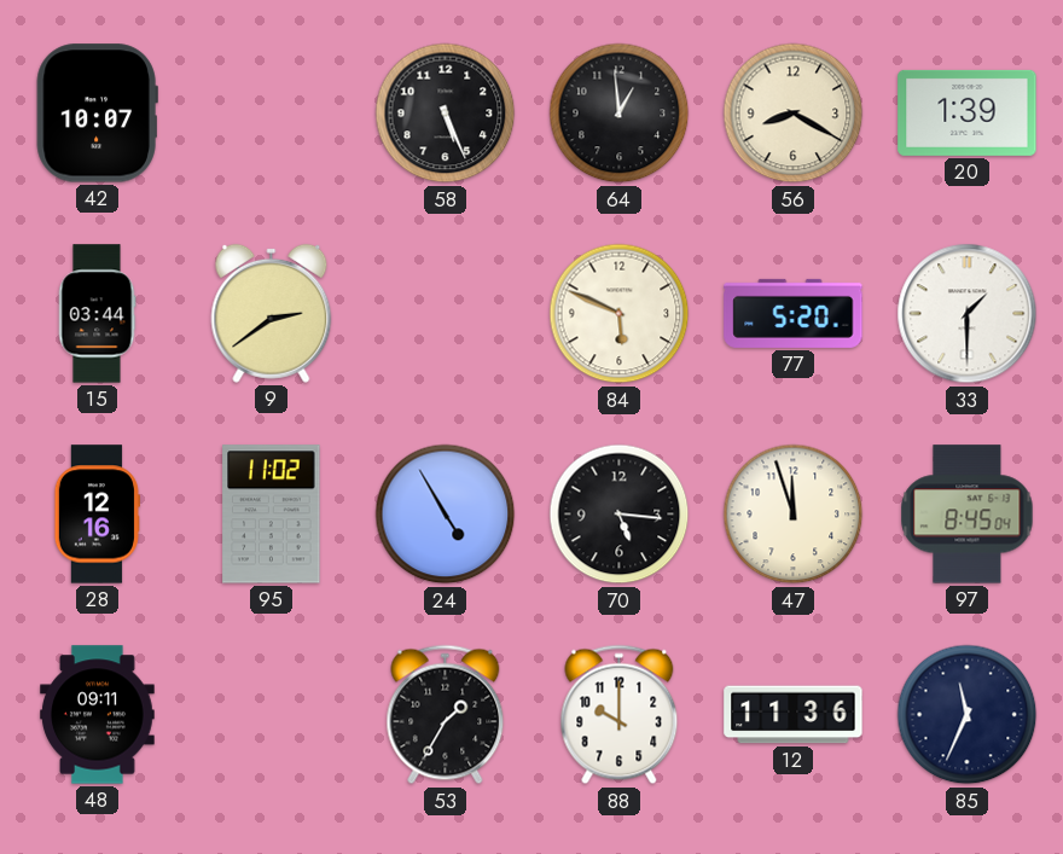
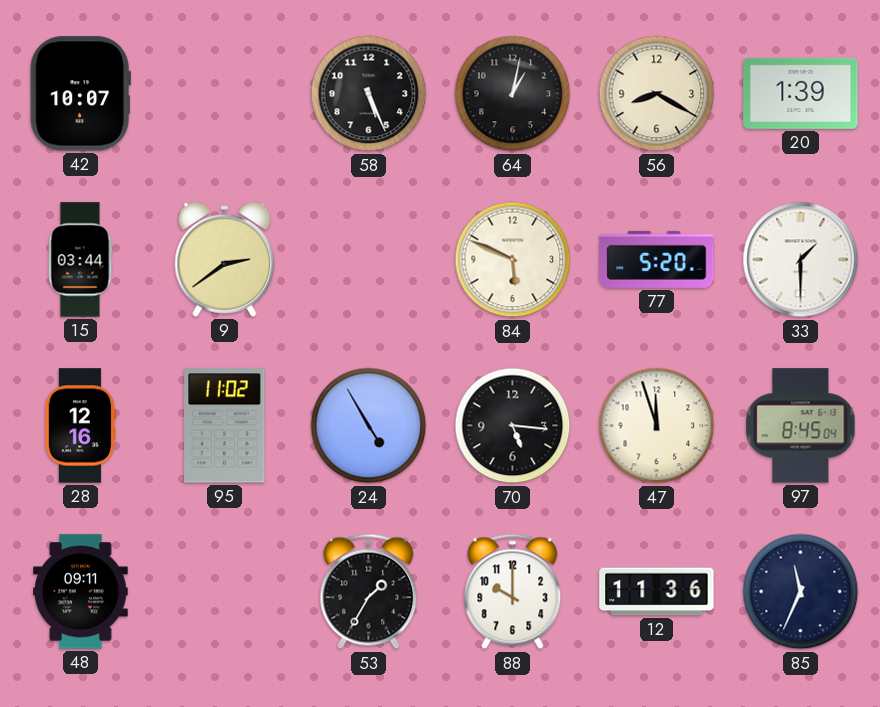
64: 12:59 -> 1:02 (513, 94)
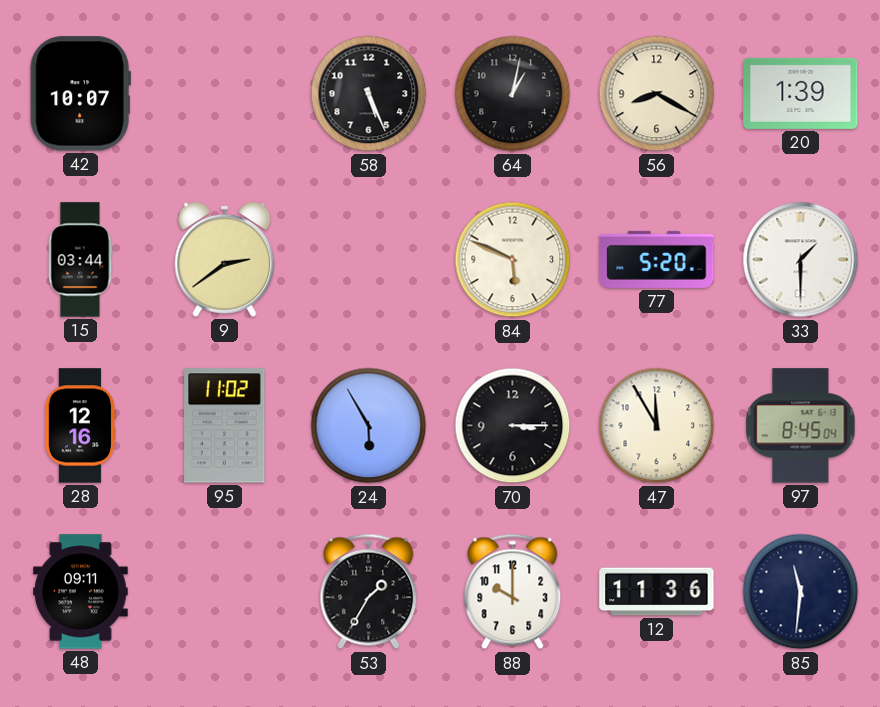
24: 4:55 -> 5:55 (369, 426)
70: 5:16 -> 3:15 (513, 426)
47: 11:57 -> 11:55 (657, 426)
85: 11:34 -> 11:31 (801, 592)
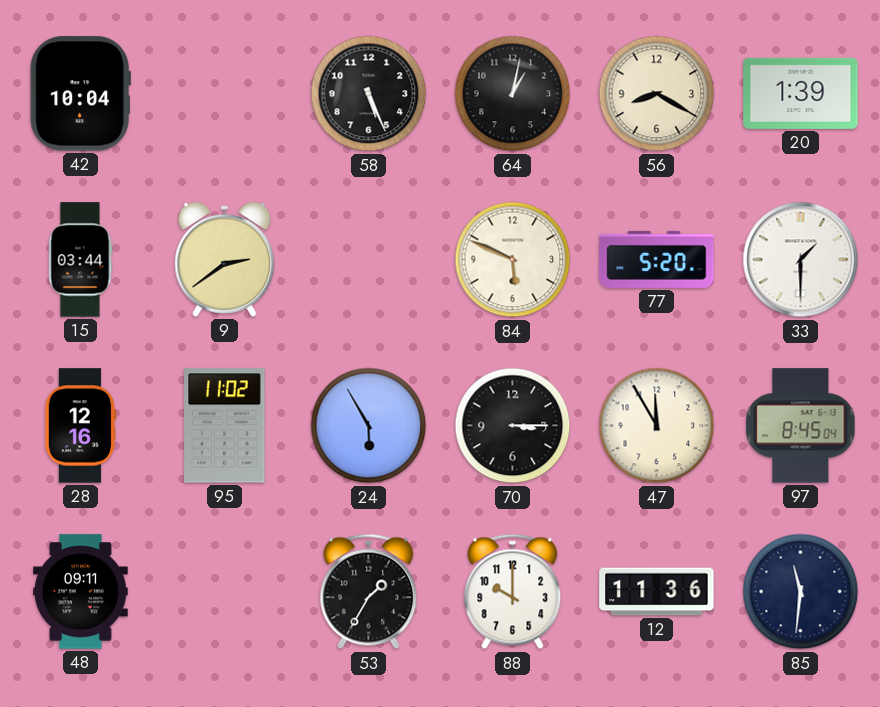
42: 10:07 -> 10:04 (80, 94)
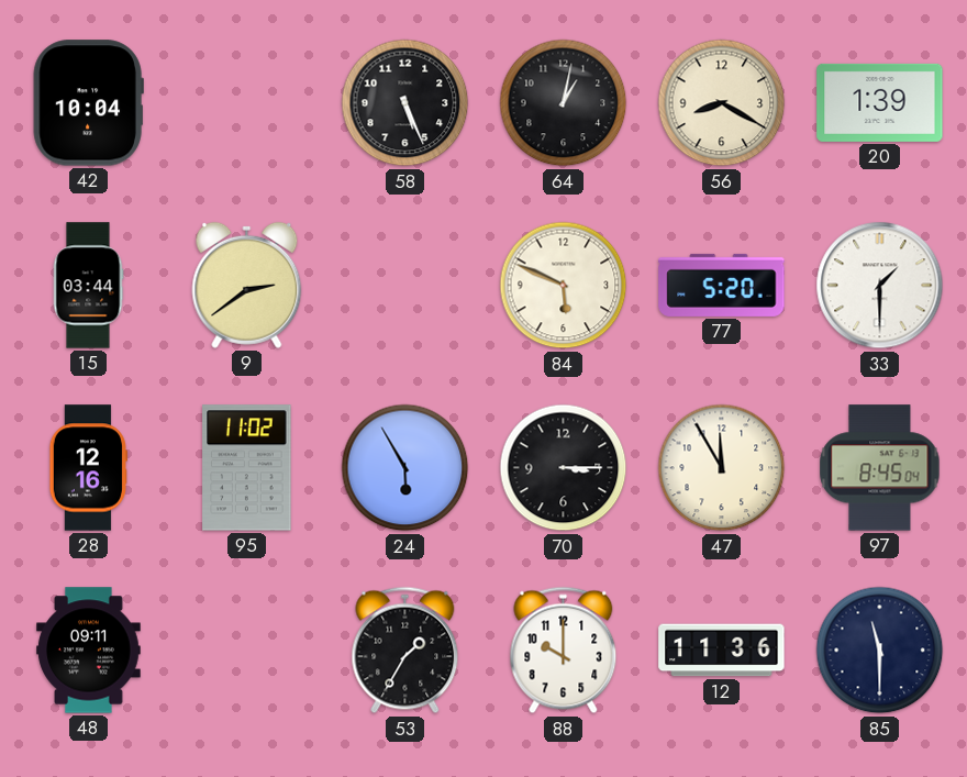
85: 11:31 -> 11:30 (880, 651)
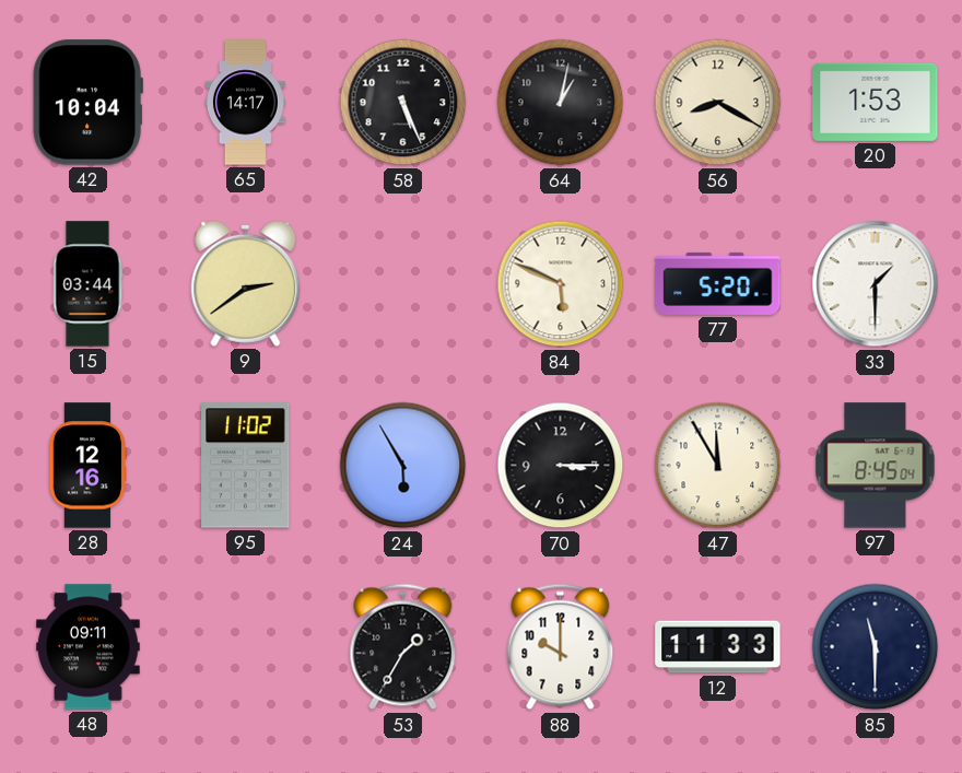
65: none -> 14:17 (245, 103)
20: 1:39 -> 1:53 (876, 102)
12: 11:36 -> 11:33 (718, 647)
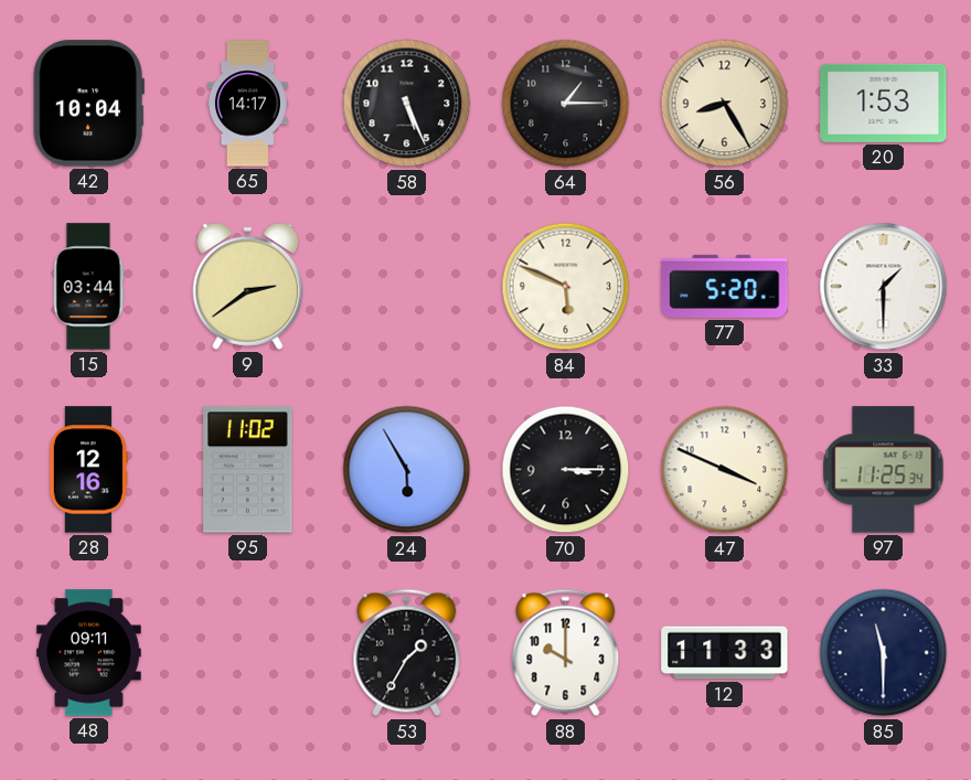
64: 1:02 -> 1:15 (566, 104)
56: 8:20 -> 8:25 (725, 104)
47: 11:55 -> 3:49 (725, 470)
97: 8:45 -> 11:25 (884, 470)
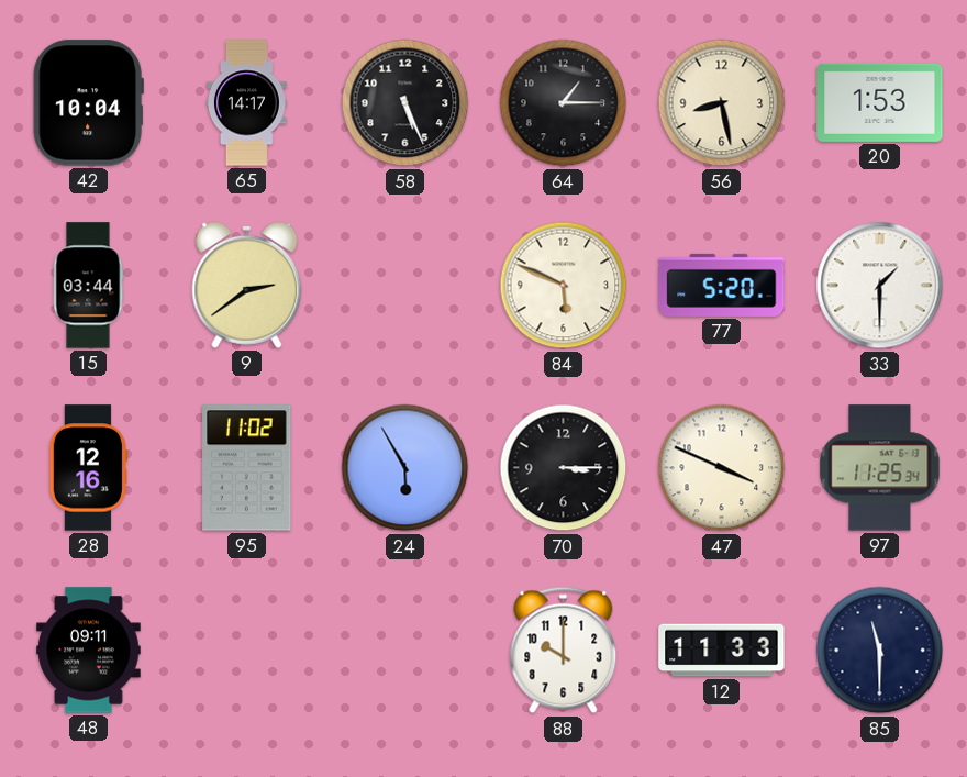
56: 8:25 -> 8:28 (722, 103)
53: 1:35 -> none (407, 653)
